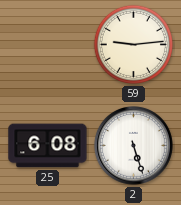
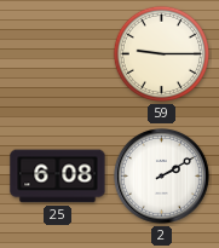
59: 9:14 -> 9:15 (161, 53)
2: 5:27 -> 2:10 (161, 175)
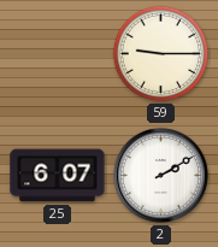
25: 6:08 -> 6:07 (58, 176)
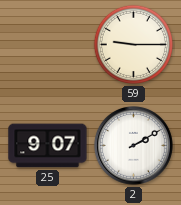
25: 6:07 -> 9:07 (48, 146)
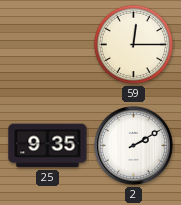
59: 9:15 -> 12:15 (133, 44)
25: 9:07 -> 9:35 (48, 146)
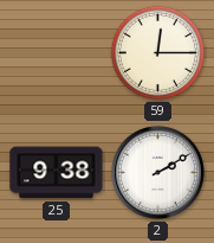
25: 9:35 -> 9:38 (57, 173)
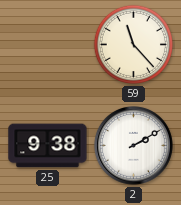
59: 12:15 -> 11:23 (133, 44)
